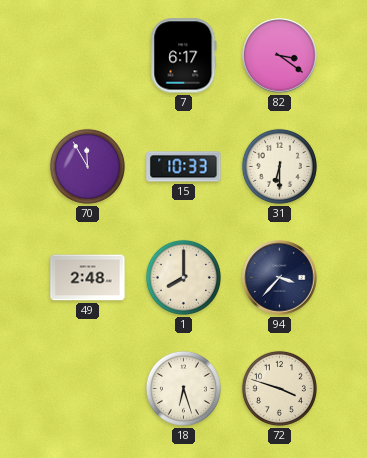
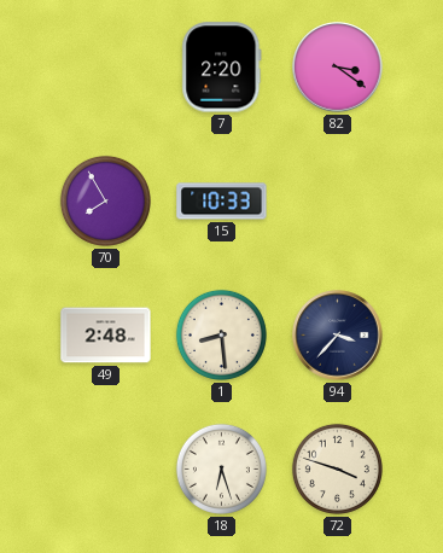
7: 6:17 -> 2:20 (222, 68)
70: 11:55 -> 7:55 (105, 200)
31: 6:30 -> none (279, 166)
1: 8:00 -> 8:29 (221, 334)
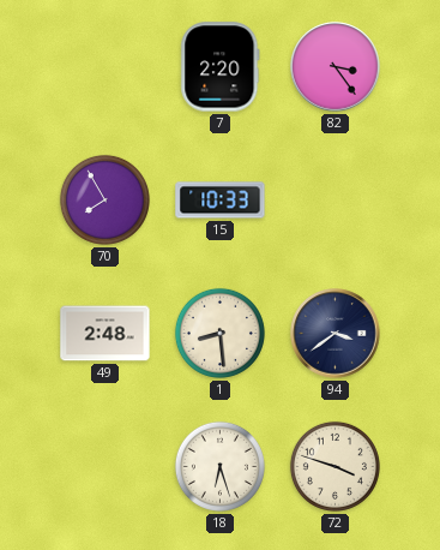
82: 3:21 -> 3:24 (336, 67)
94: 3:37 -> 3:39 (336, 334)
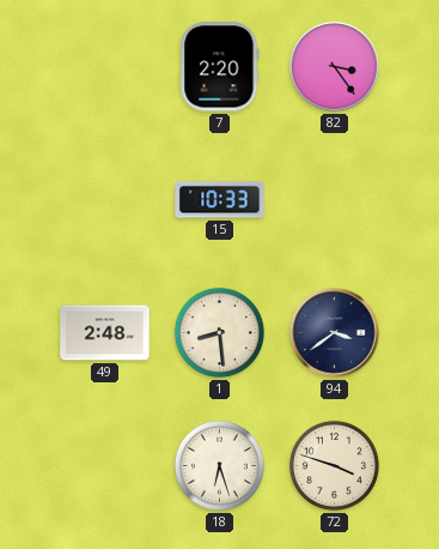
70: 7:55 -> none (104, 199)
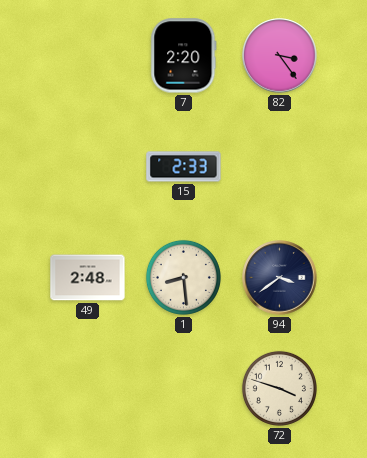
15: 10:33 -> 2:33 (184, 167)
18: 6:27 -> none (219, 465)
